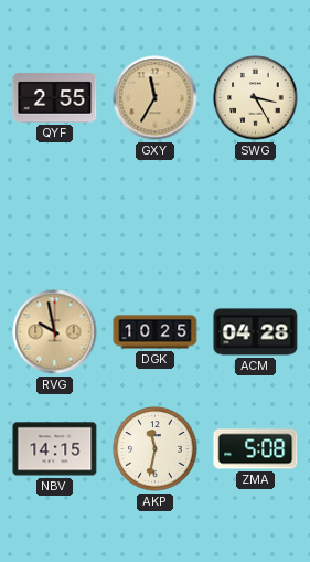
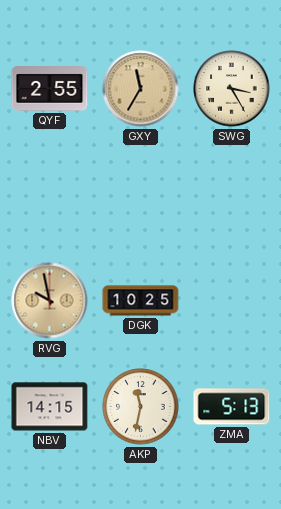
ACM: 04:28 -> none (256, 332)
ZMA: 5:08 -> 5:13 (232, 407)
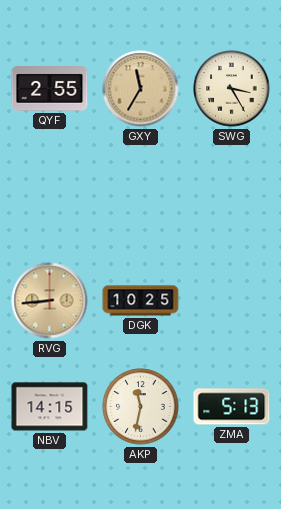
RVG: 9:58 -> 8:44 (50, 301)
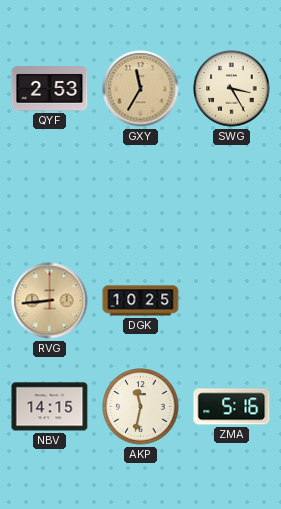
QYF: 2:55 -> 2:53 (50, 89)
ZMA: 5:13 -> 5:16 (232, 407)
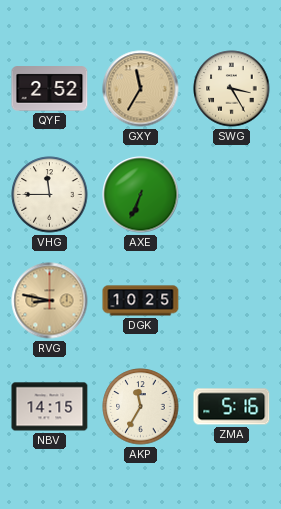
QYF: 2:53 -> 2:52 (50, 89)
VHG: none -> 11:45 (50, 195)
AXE: none -> 6:34 (141, 195)
RVG: 8:44 -> 8:47 (50, 301)
AKP: 11:32 -> 11:35 (141, 407)
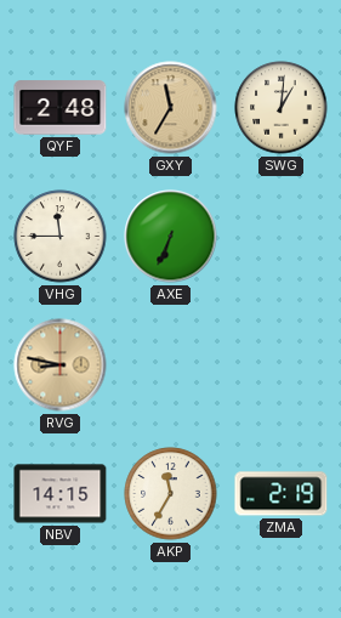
QYF: 2:52 -> 2:48 (61, 108)
SWG: 3:25 -> 1:01 (282, 108)
DGK: 10:25 -> none (141, 301)
ZMA: 5:16 -> 2:19 (282, 494)
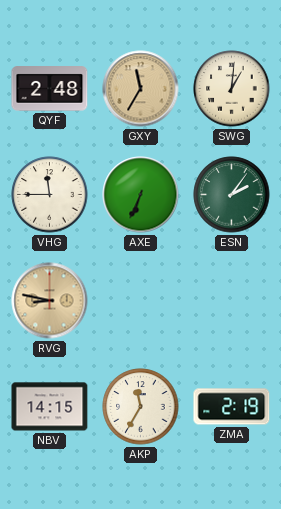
ESN: none -> 2:06 (232, 195)
